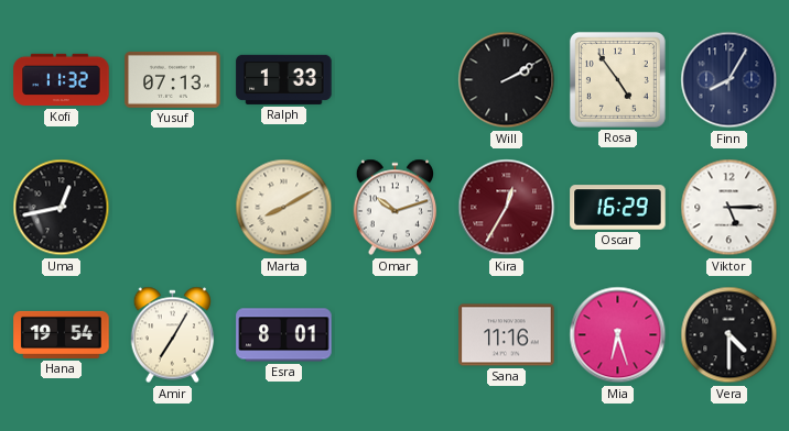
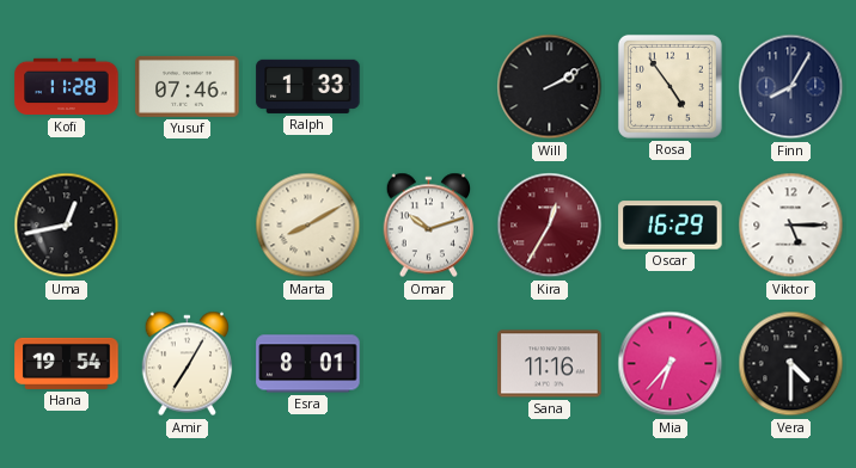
Kofi: 11:32 -> 11:28 (67, 87)
Yusuf: 07:13 -> 07:46 (188, 86)
Mia: 6:27 -> 6:37 (671, 364)
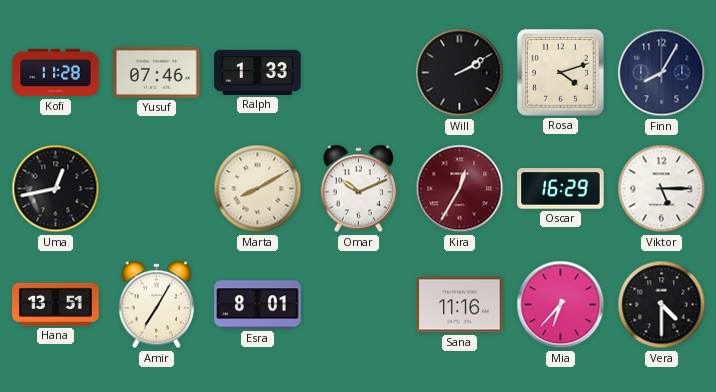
Rosa: 4:54 -> 4:12 (560, 72)
Omar: 10:12 -> 10:11 (359, 189)
Hana: 19:54 -> 13:51 (56, 304)
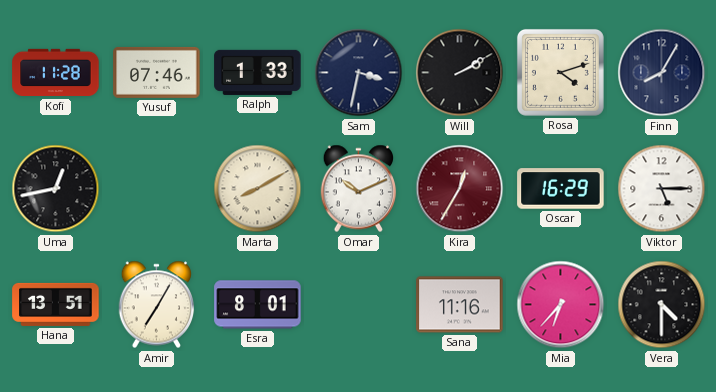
Sam: none -> 3:32 (359, 73)
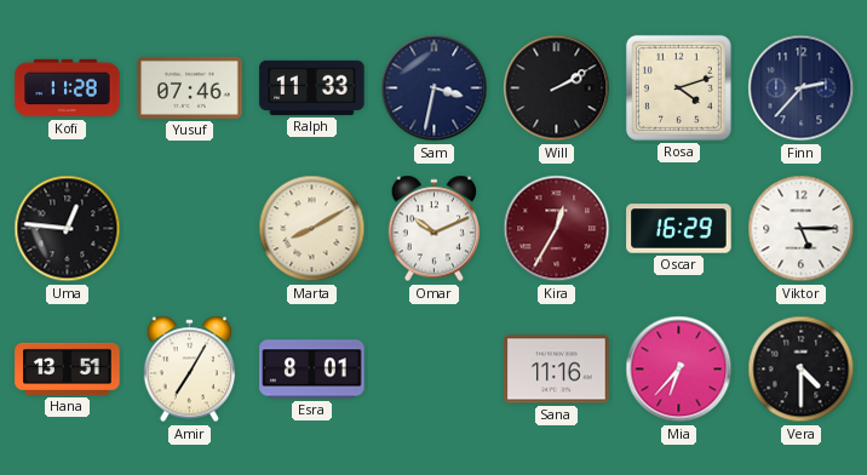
Ralph: 1:33 -> 11:33 (312, 87)
Finn: 8:05 -> 2:37 (802, 88)
Uma: 12:43 -> 12:46 (68, 229)
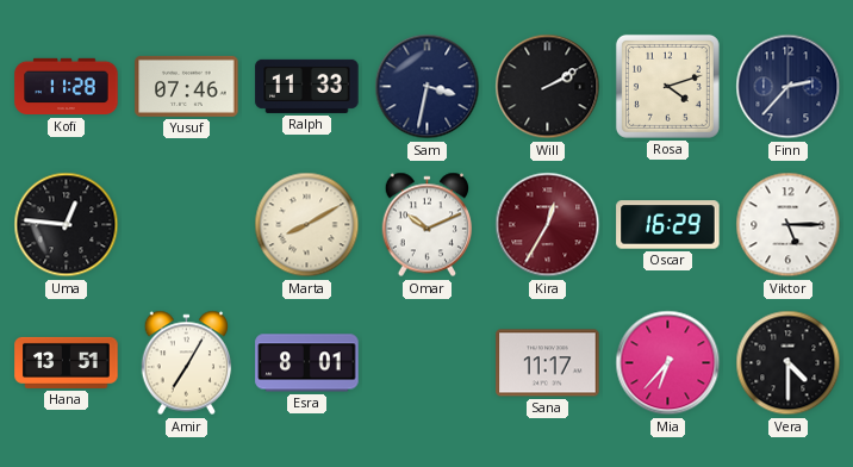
Sana: 11:16 -> 11:17 (548, 363)
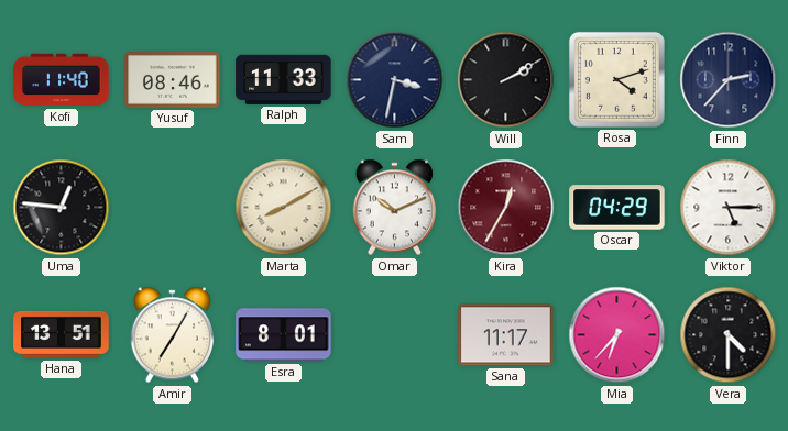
Kofi: 11:28 -> 11:40 (62, 80)
Yusuf: 07:46 -> 08:46 (173, 79)
Oscar: 16:29 -> 04:29 (617, 208)
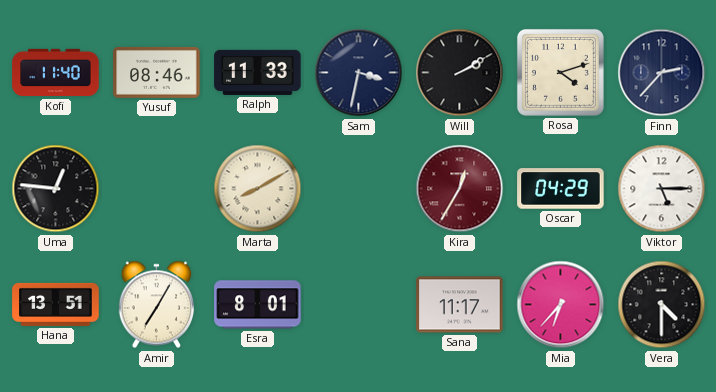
Omar: 10:11 -> none (395, 208)
